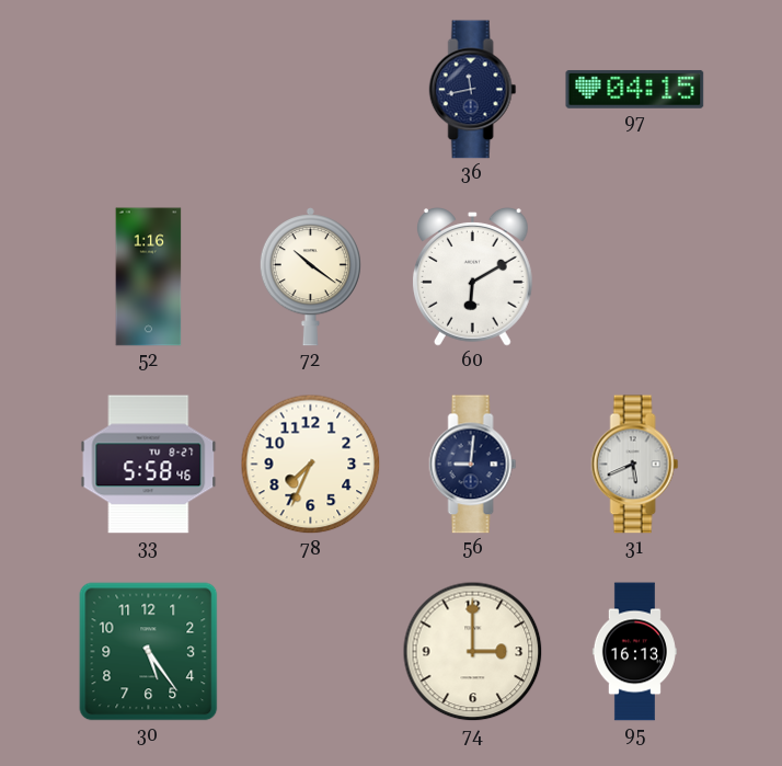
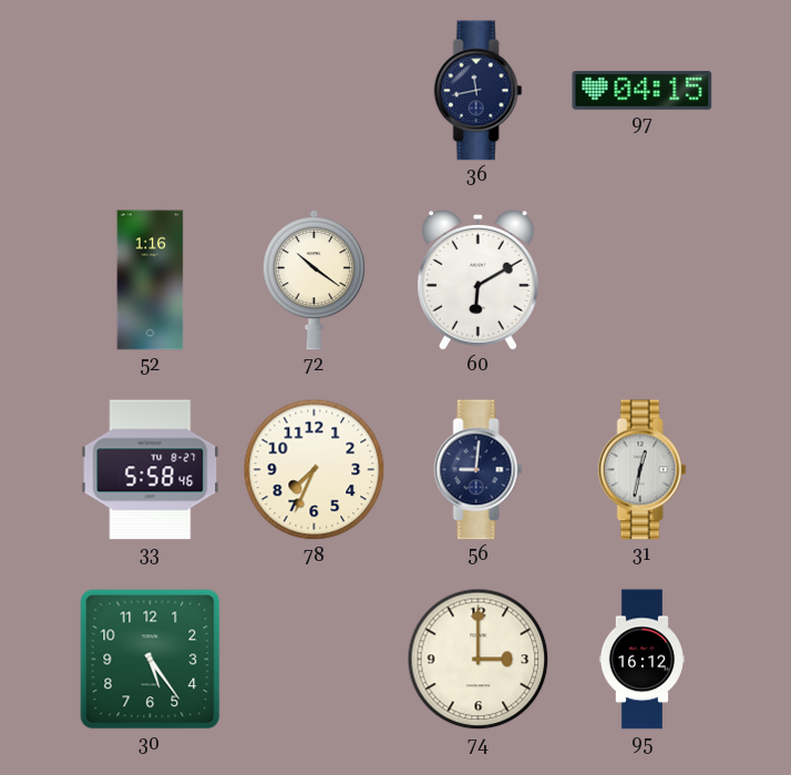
31: 5:41 -> 12:32 (643, 470)
95: 16:13 -> 16:12 (641, 660)
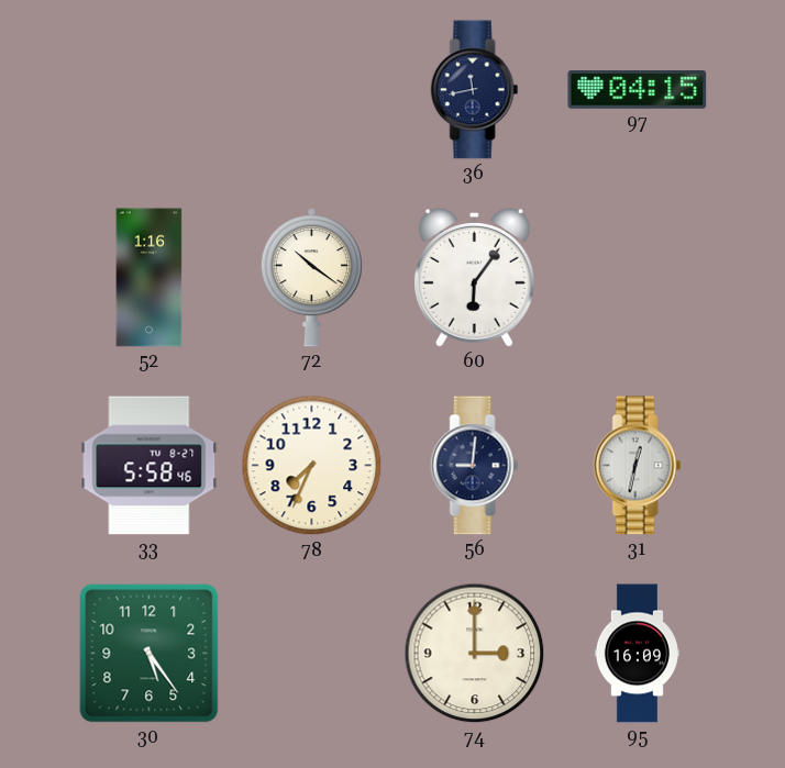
60: 6:10 -> 6:06 (474, 278)
95: 16:12 -> 16:09 (637, 654)
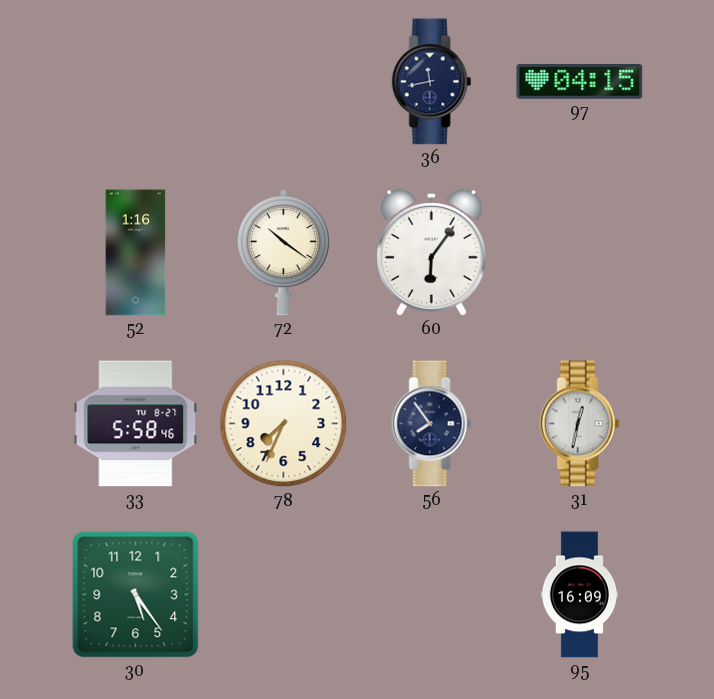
56: 9:01 -> 7:54 (432, 424)
74: 3:00 -> none (475, 654)
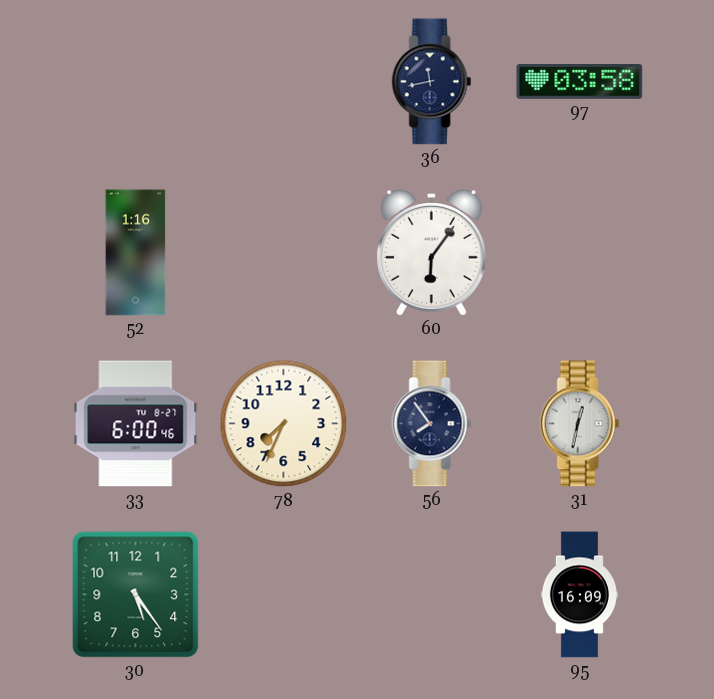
97: 04:15 -> 03:58 (580, 81)
72: 10:21 -> none (283, 253)
33: 5:58 -> 6:00 (136, 424)
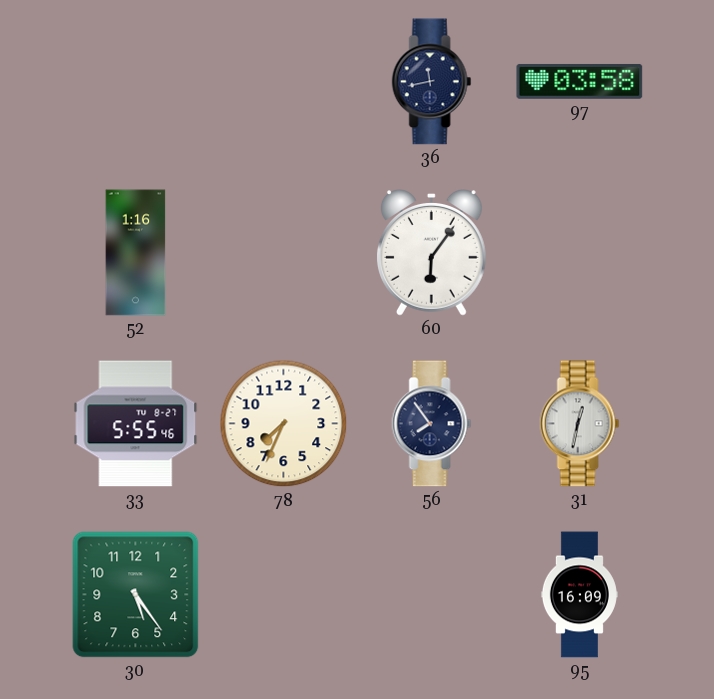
33: 6:00 -> 5:55 (136, 424)
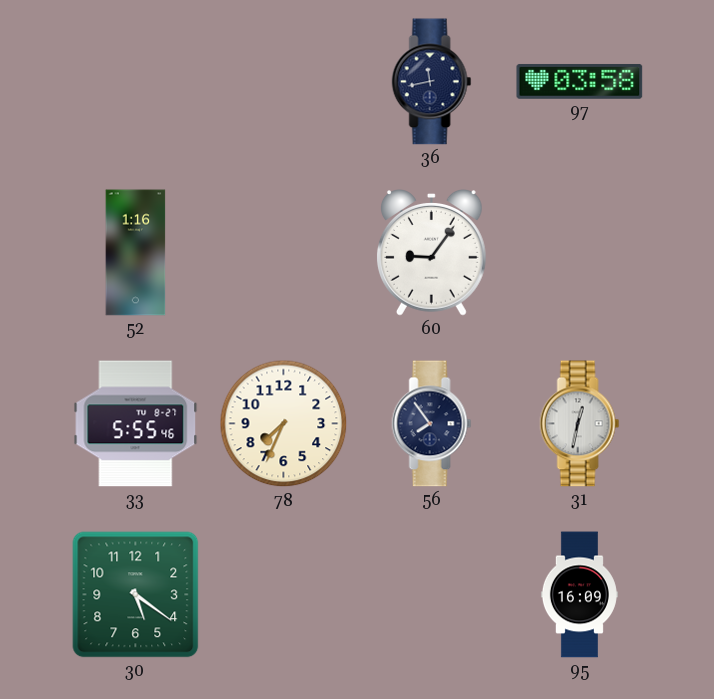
60: 6:06 -> 9:06 (431, 253)
30: 5:24 -> 5:21 (136, 595)
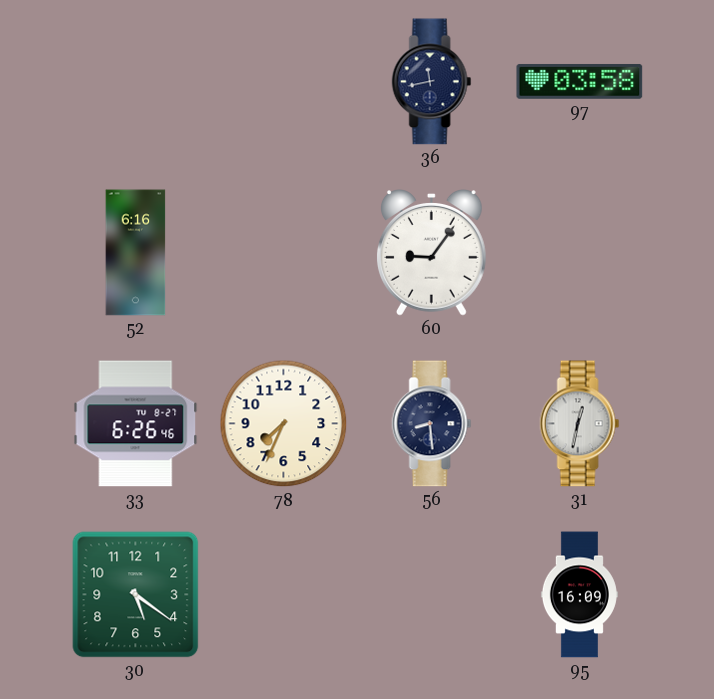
52: 1:16 -> 6:16 (136, 253)
33: 5:55 -> 6:26 (136, 424)
56: 7:54 -> 8:29 (432, 424)
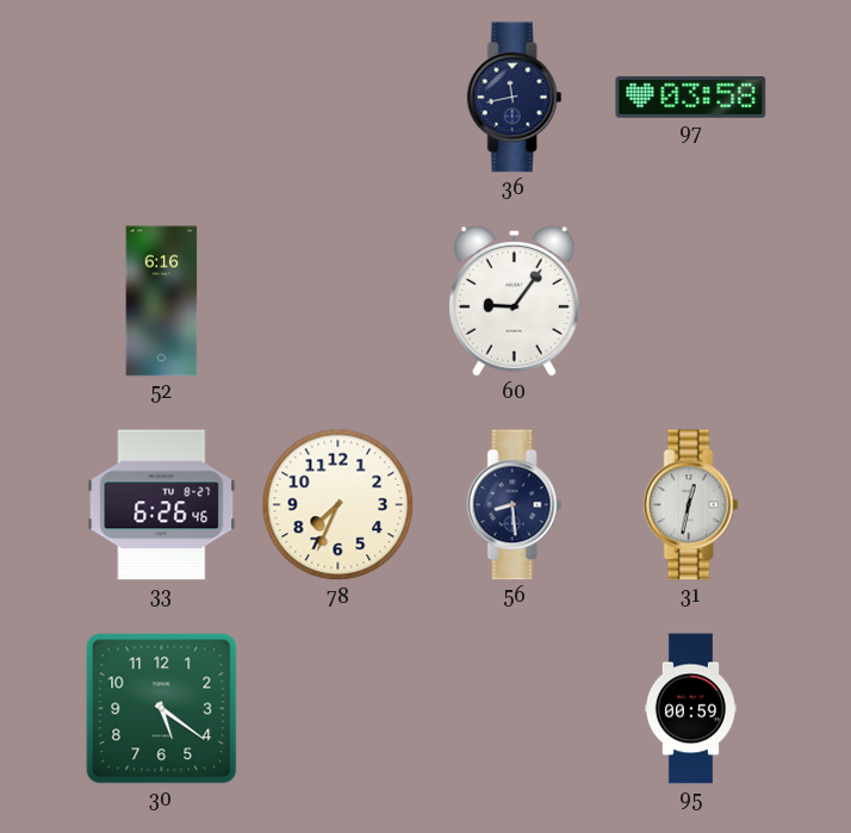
95: 16:09 -> 00:59 (690, 709)
